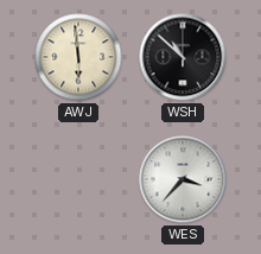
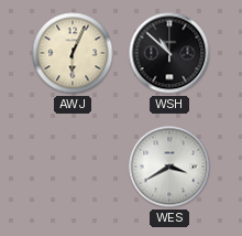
AWJ: 5:59 -> 6:04 (73, 53)
WES: 3:37 -> 3:40 (169, 167)
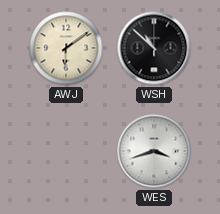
AWJ: 6:04 -> 6:09 (66, 48)
WES: 3:40 -> 3:42 (154, 151)
